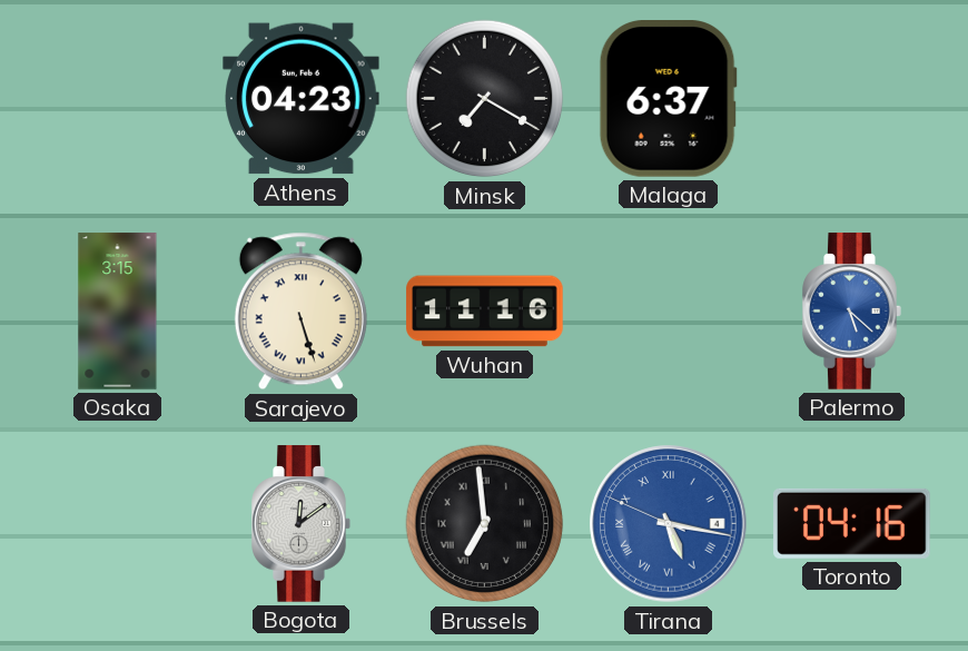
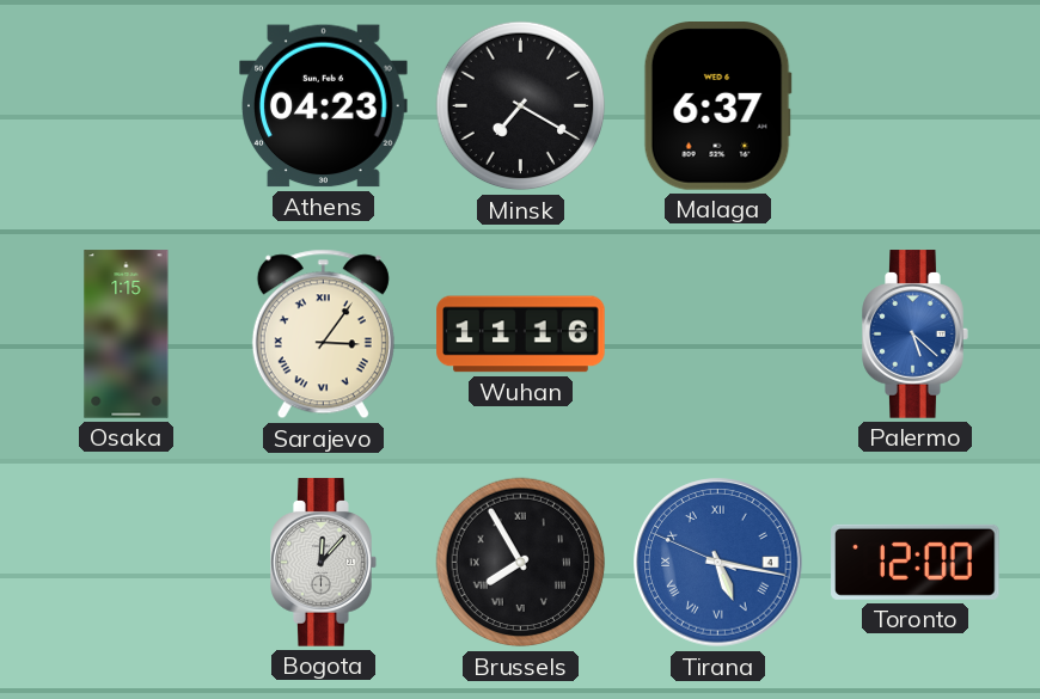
Osaka: 3:15 -> 1:15 (127, 335)
Sarajevo: 5:27 -> 3:06 (323, 335)
Bogota: 12:09 -> 12:07 (324, 563)
Brussels: 6:59 -> 7:55 (521, 563)
Toronto: 04:16 -> 12:00 (916, 562)
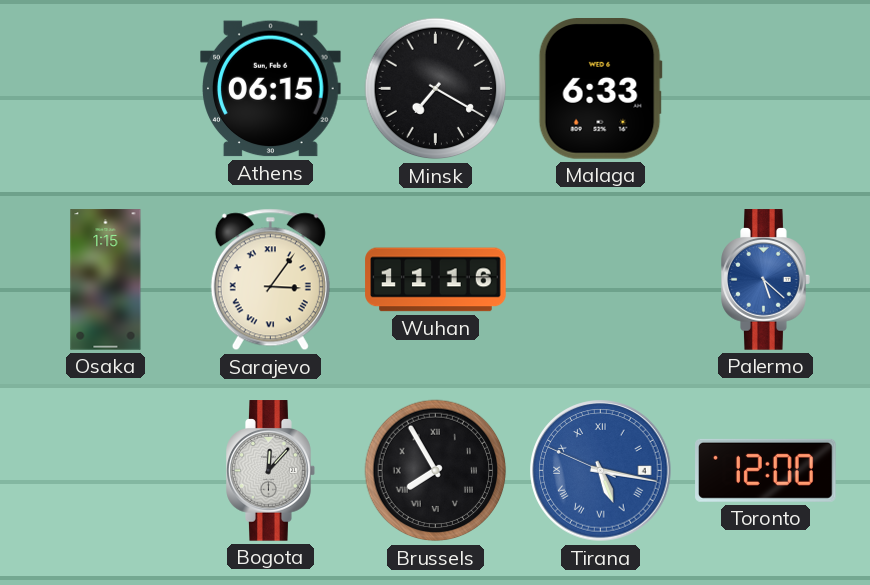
Athens: 04:23 -> 06:15 (271, 89)
Malaga: 6:37 -> 6:33 (600, 89)
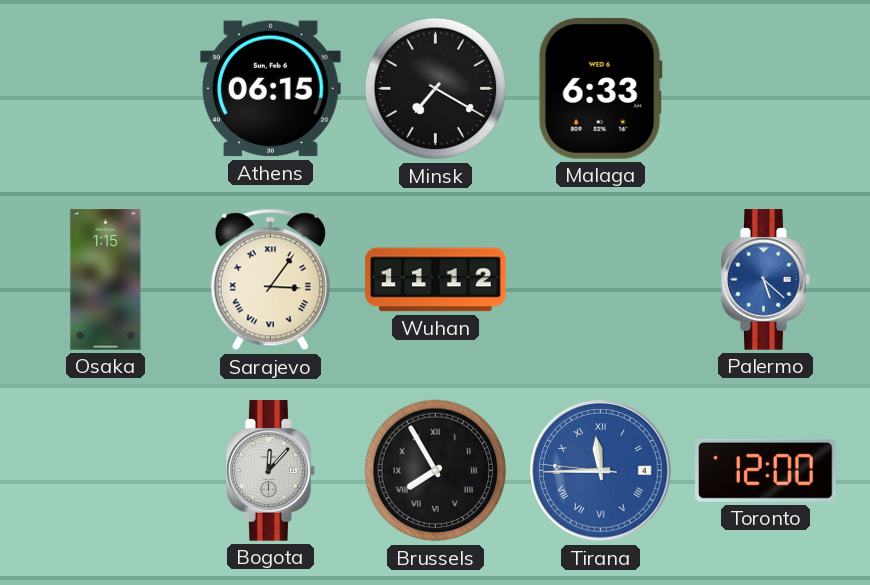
Wuhan: 11:16 -> 11:12 (436, 280)
Tirana: 5:16 -> 11:44 (601, 471)
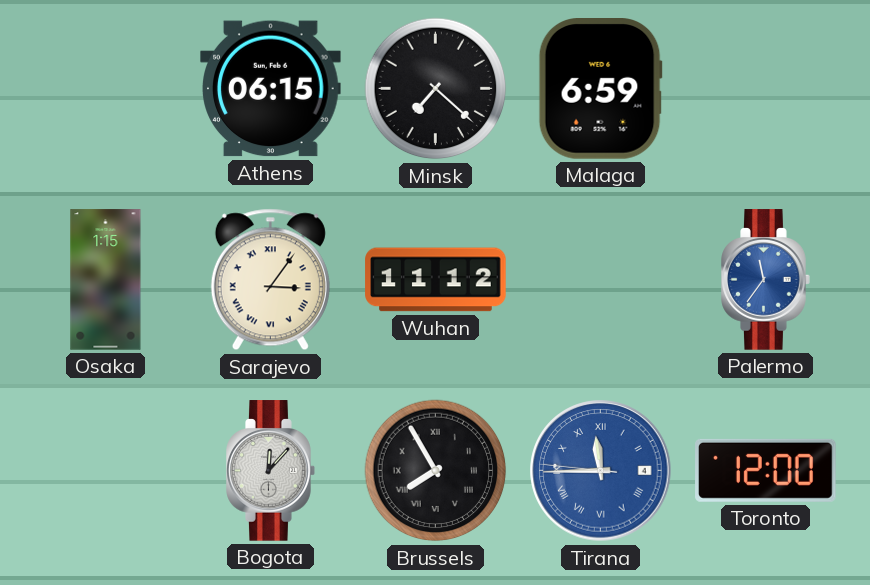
Minsk: 7:20 -> 7:22 (436, 89)
Malaga: 6:33 -> 6:59 (600, 89)
Palermo: 5:22 -> 11:36 (766, 280)
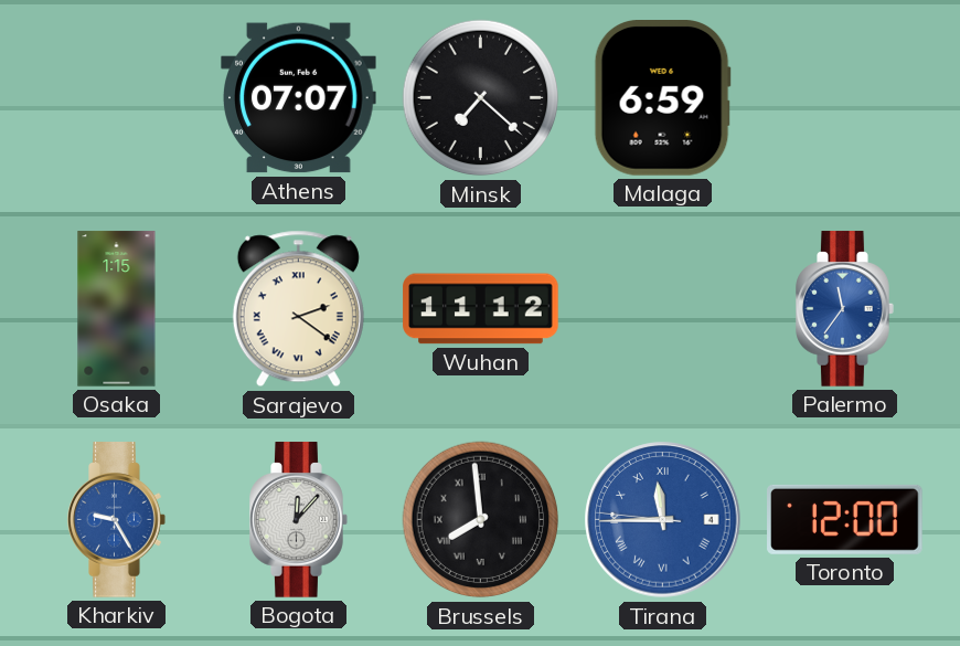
Athens: 06:15 -> 07:07 (299, 98)
Sarajevo: 3:06 -> 2:21 (298, 309)
Kharkiv: none -> 9:25 (117, 520)
Brussels: 7:55 -> 7:59 (481, 520)
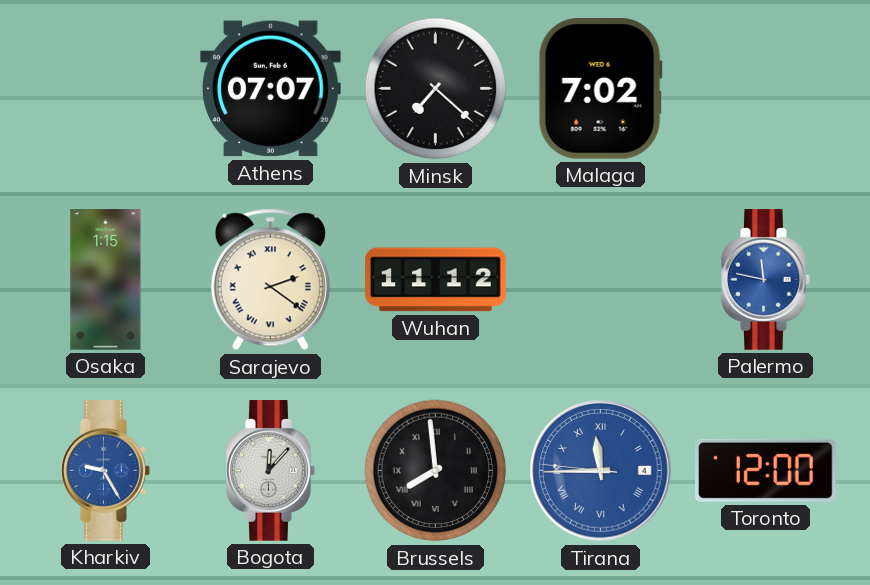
Malaga: 6:59 -> 7:02 (600, 89)
Palermo: 11:36 -> 11:47 (766, 280)
